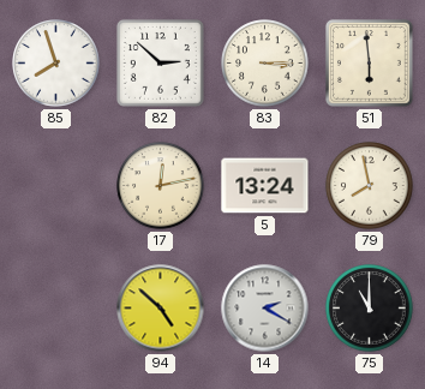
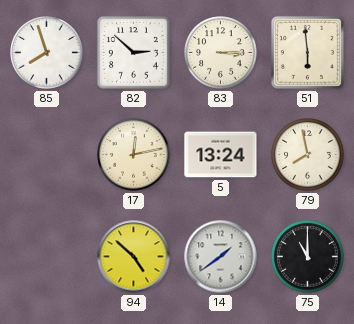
14: 2:20 -> 1:39 (221, 257)
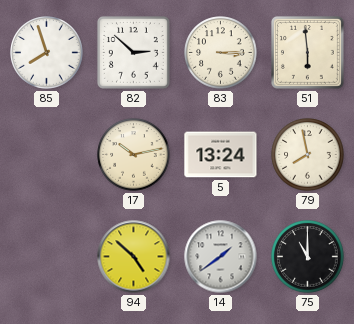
17: 12:13 -> 10:13 (134, 155)
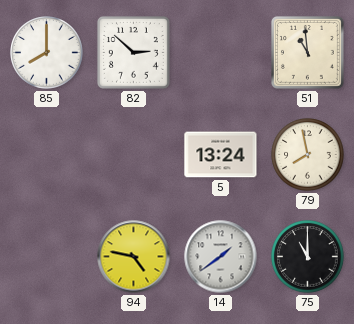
85: 7:57 -> 8:00 (47, 53)
83: 3:15 -> none (221, 53)
51: 5:59 -> 10:59 (307, 52)
17: 10:13 -> none (134, 155)
94: 4:52 -> 4:47 (134, 257)
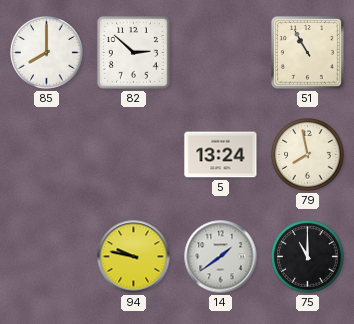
51: 10:59 -> 10:55 (307, 52)
94: 4:47 -> 9:47 (134, 257)
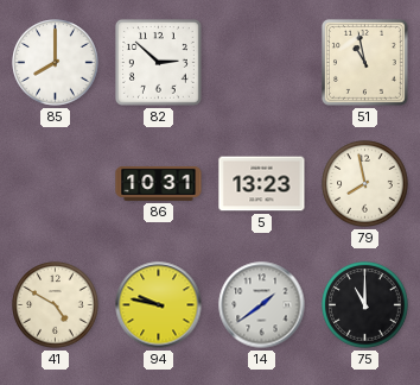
51: 10:55 -> 10:58 (364, 62)
86: none -> 10:31 (159, 183)
5: 13:24 -> 13:23 (262, 184)
41: none -> 4:50 (56, 305)
